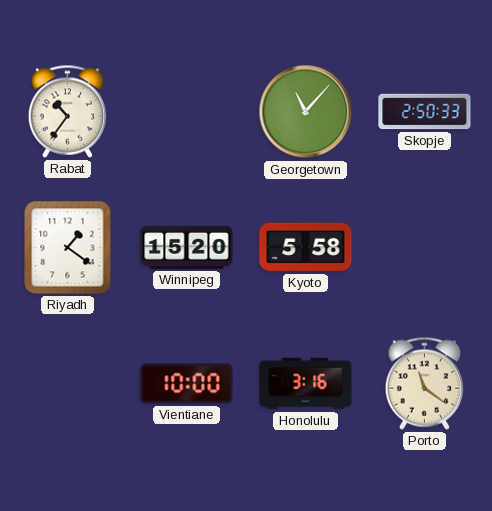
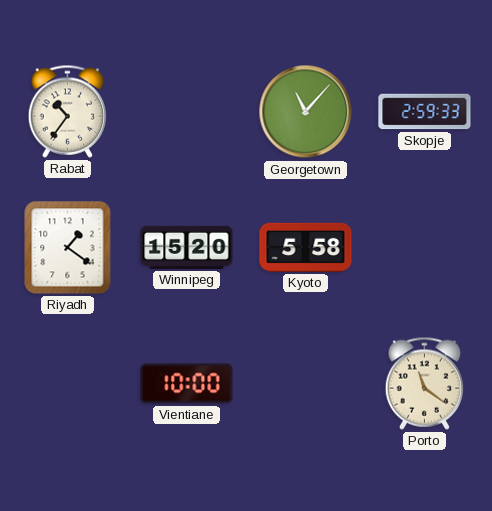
Skopje: 2:50 -> 2:59 (425, 112)
Honolulu: 3:16 -> none (306, 384)
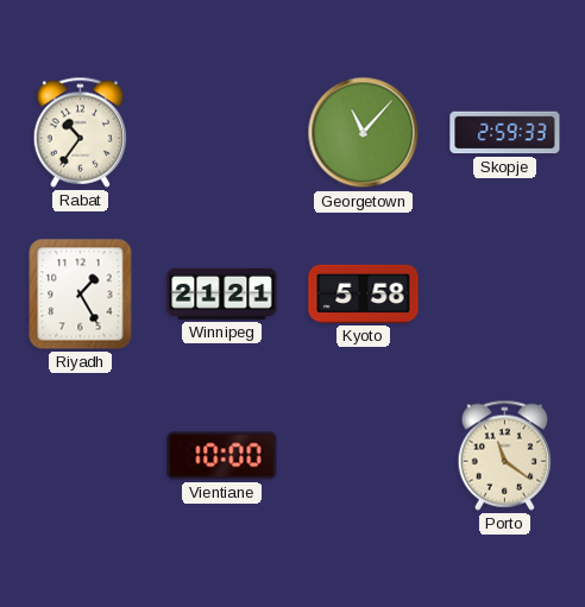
Riyadh: 1:21 -> 1:25 (81, 295)
Winnipeg: 15:20 -> 21:21 (222, 293)
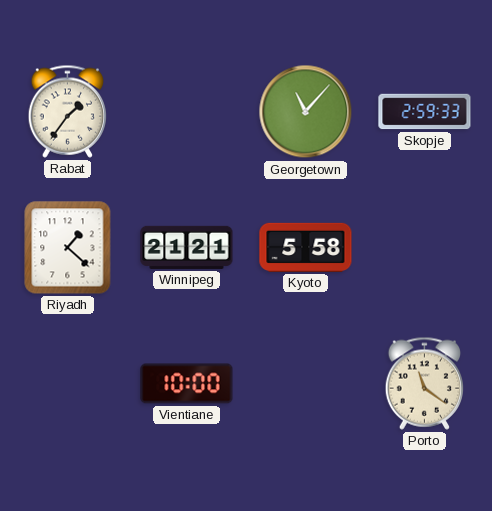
Rabat: 10:36 -> 1:36 (68, 111)
Riyadh: 1:25 -> 1:22 (68, 248)
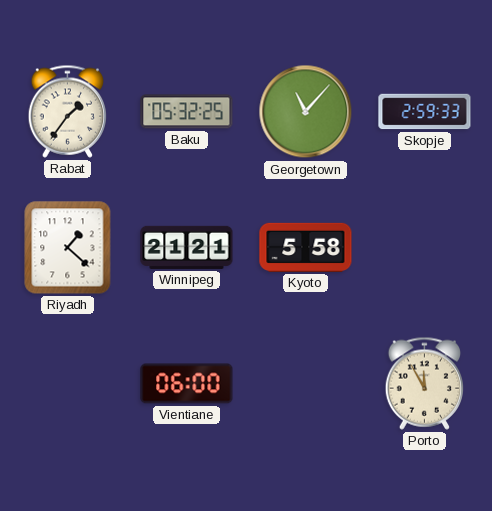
Baku: none -> 05:32 (187, 112)
Vientiane: 10:00 -> 06:00 (187, 384)
Porto: 11:21 -> 11:55 (425, 383)
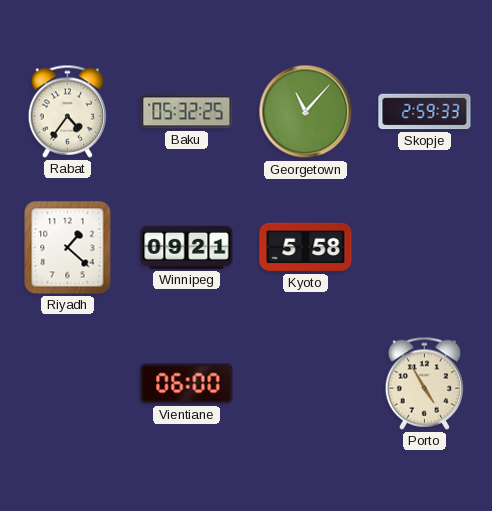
Rabat: 1:36 -> 4:36 (68, 111)
Winnipeg: 21:21 -> 09:21 (187, 247)
Porto: 11:55 -> 4:55 (425, 383)
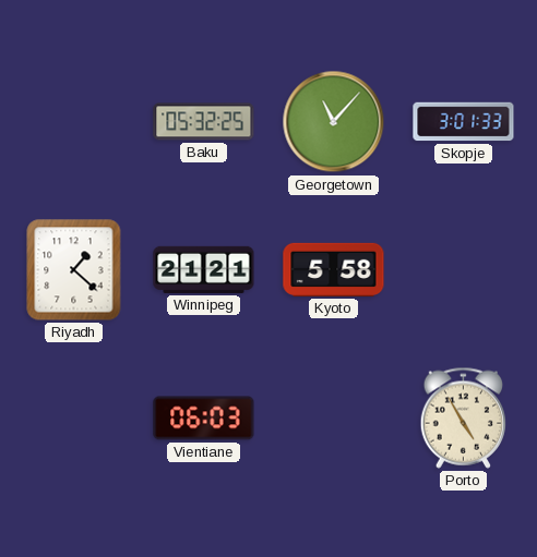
Rabat: 4:36 -> none (68, 111)
Skopje: 2:59 -> 3:01 (464, 122)
Winnipeg: 09:21 -> 21:21 (204, 269)
Vientiane: 06:00 -> 06:03 (204, 419)
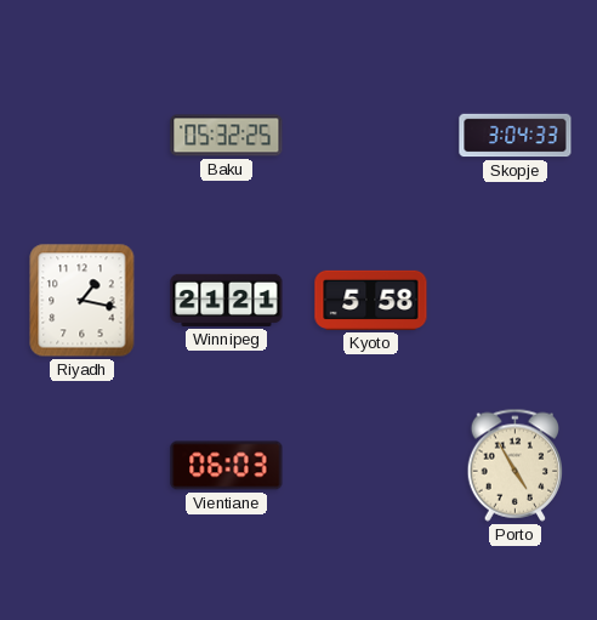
Georgetown: 11:07 -> none (334, 122)
Skopje: 3:01 -> 3:04 (516, 136)
Riyadh: 1:22 -> 1:17 (83, 301)
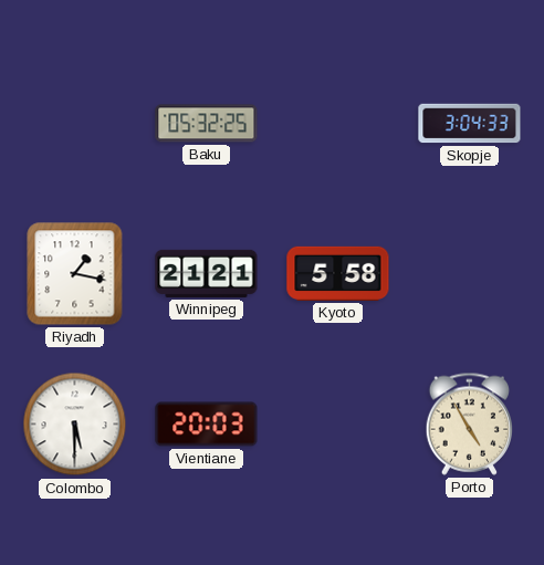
Colombo: none -> 5:30 (75, 425)
Vientiane: 06:03 -> 20:03 (207, 425)
